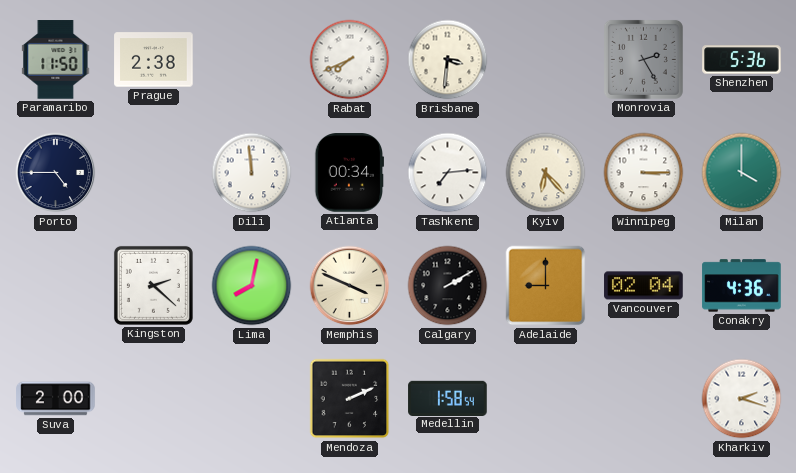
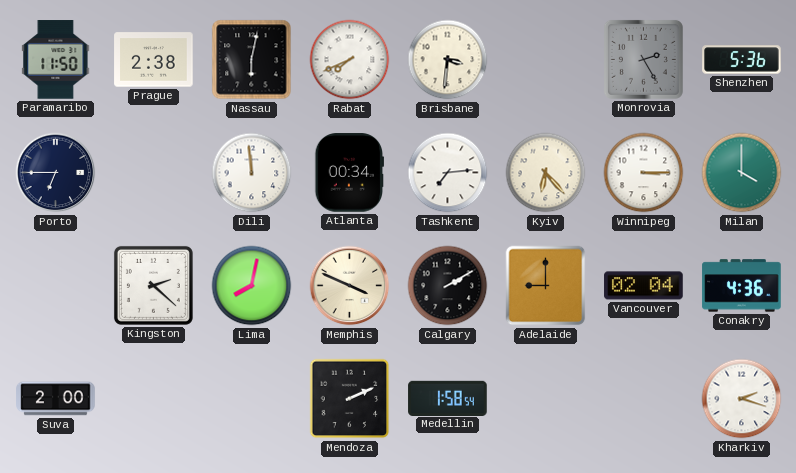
Nassau: none -> 6:02 (252, 60)
Porto: 4:45 -> 6:45 (56, 173)
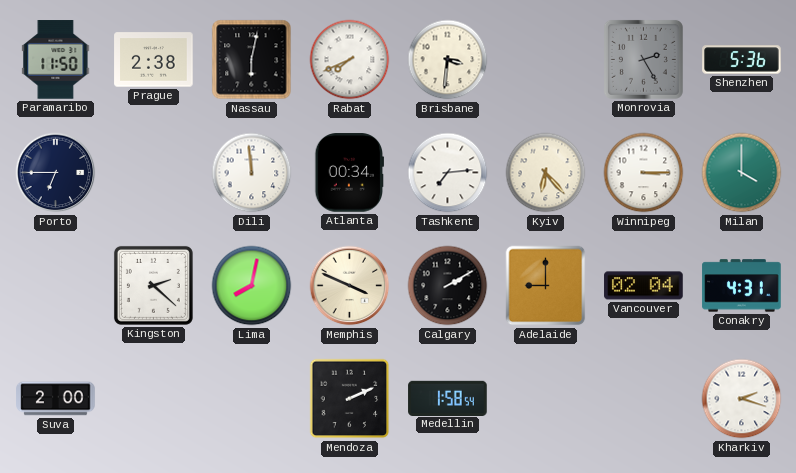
Conakry: 4:36 -> 4:31 (742, 286)
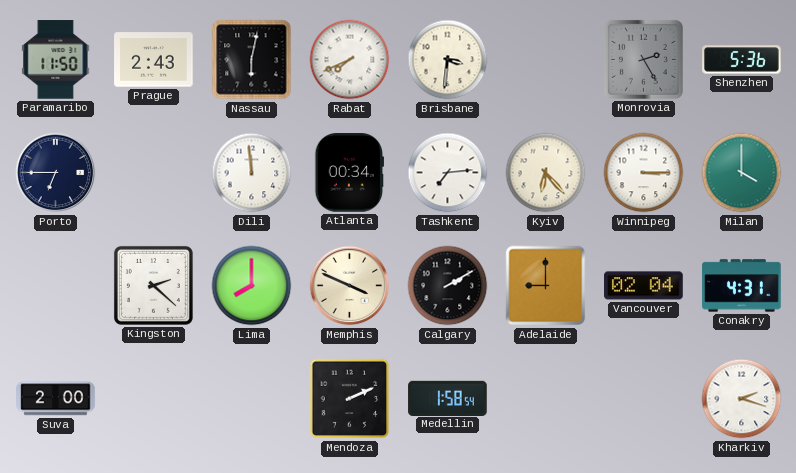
Prague: 2:38 -> 2:43 (154, 60)
Lima: 8:02 -> 8:00 (252, 286)
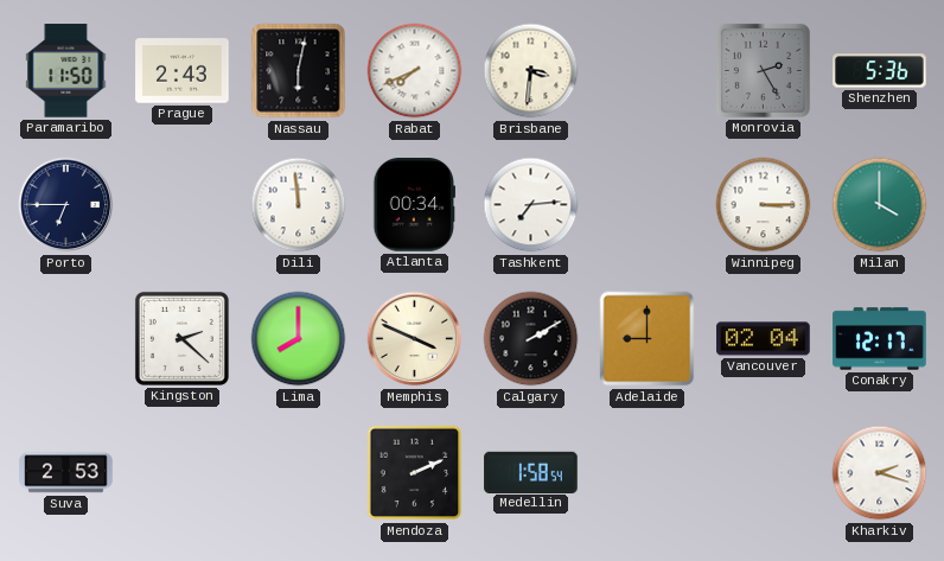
Kyiv: 6:23 -> none (546, 173)
Conakry: 4:31 -> 12:17 (880, 339)
Suva: 2:00 -> 2:53 (66, 473)
